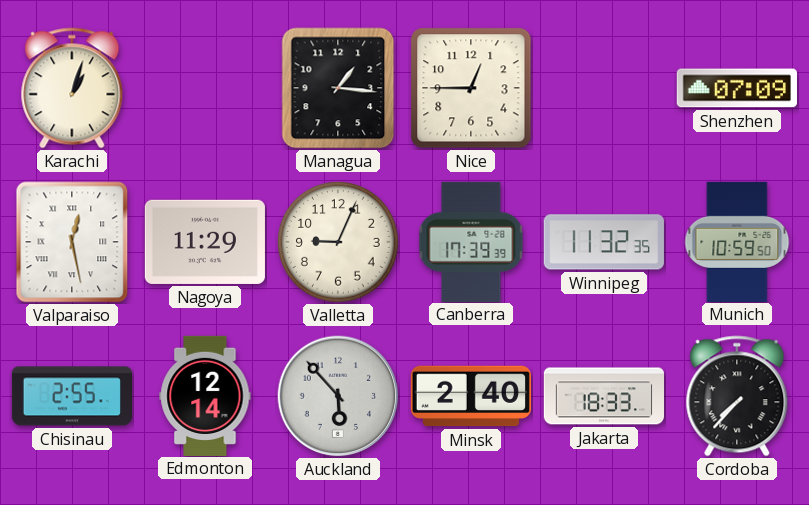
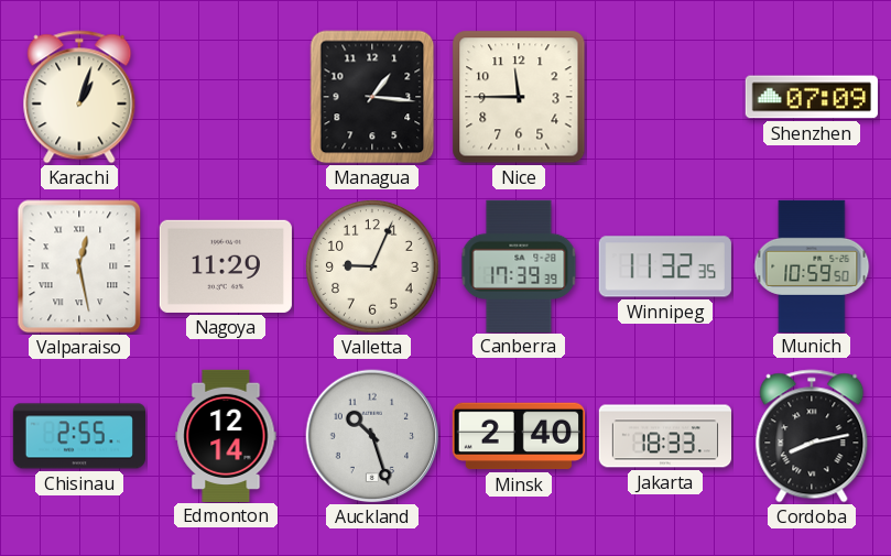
Nice: 12:45 -> 11:45 (519, 97)
Auckland: 5:53 -> 10:27 (372, 436)
Cordoba: 7:37 -> 8:13 (812, 436)
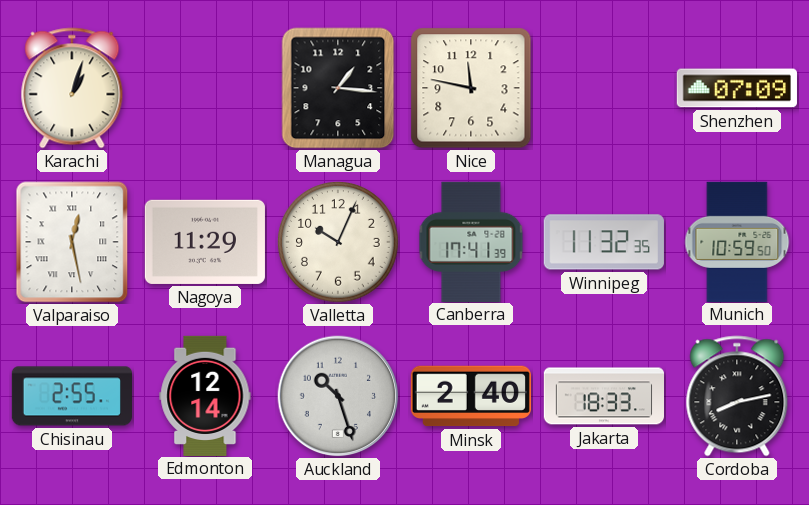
Nice: 11:45 -> 11:47 (471, 88)
Valletta: 9:04 -> 10:04 (338, 242)
Canberra: 17:39 -> 17:41 (471, 241)
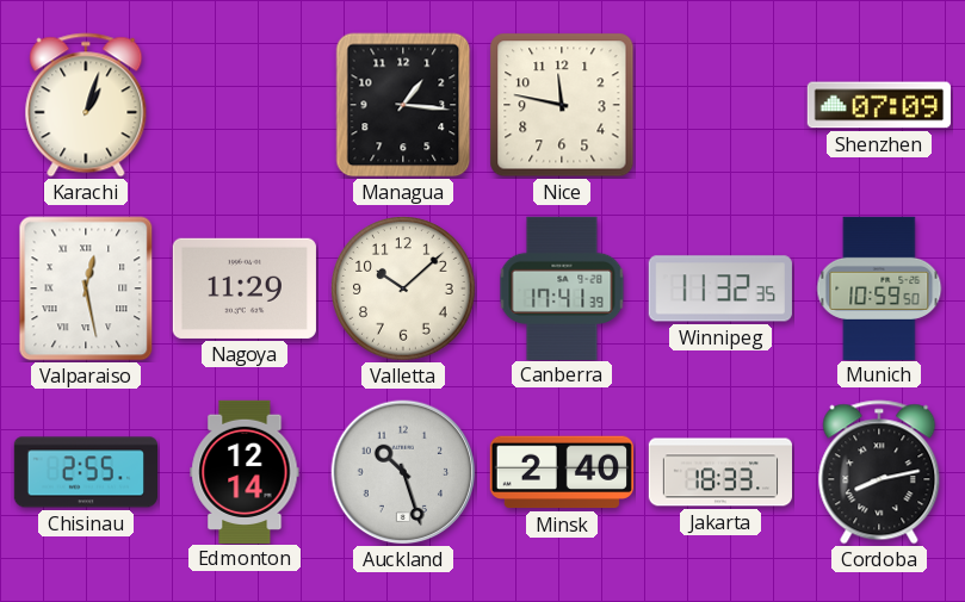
Valletta: 10:04 -> 10:08 (403, 288)
